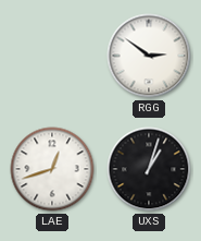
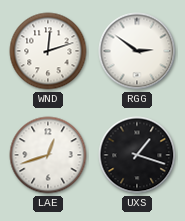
WND: none -> 12:12 (48, 51)
UXS: 1:03 -> 1:18 (137, 155)
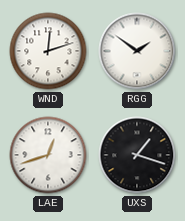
RGG: 2:51 -> 1:51 (137, 51)
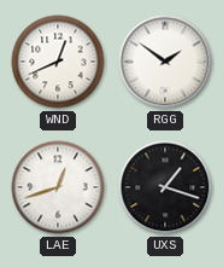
WND: 12:12 -> 12:41 (58, 62)
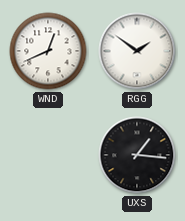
LAE: 12:42 -> none (58, 187)
UXS: 1:18 -> 1:16 (137, 155)
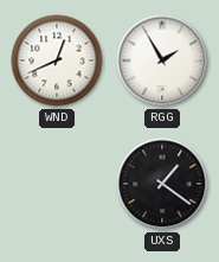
RGG: 1:51 -> 1:55 (162, 60)
UXS: 1:16 -> 1:21 (162, 184)
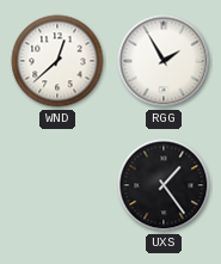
WND: 12:41 -> 12:38 (57, 61)
UXS: 1:21 -> 1:24 (164, 185)
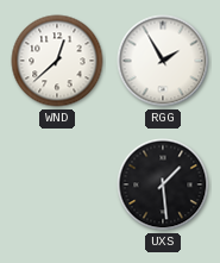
UXS: 1:24 -> 1:29 (163, 184)
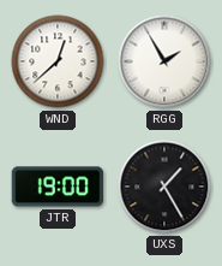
JTR: none -> 19:00 (58, 187)
UXS: 1:29 -> 1:25 (164, 187)
